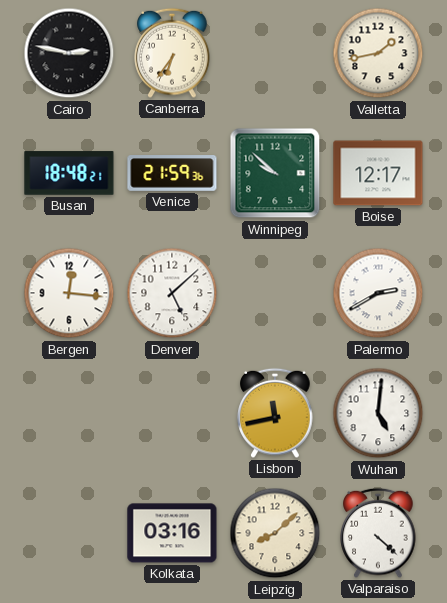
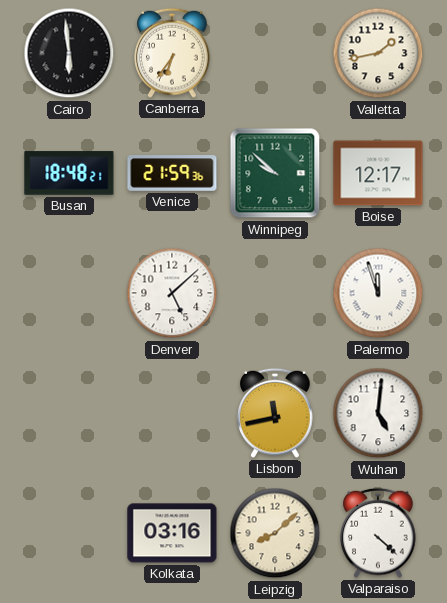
Cairo: 2:47 -> 5:59 (69, 53)
Bergen: 12:16 -> none (69, 293)
Palermo: 2:40 -> 11:57 (378, 293)
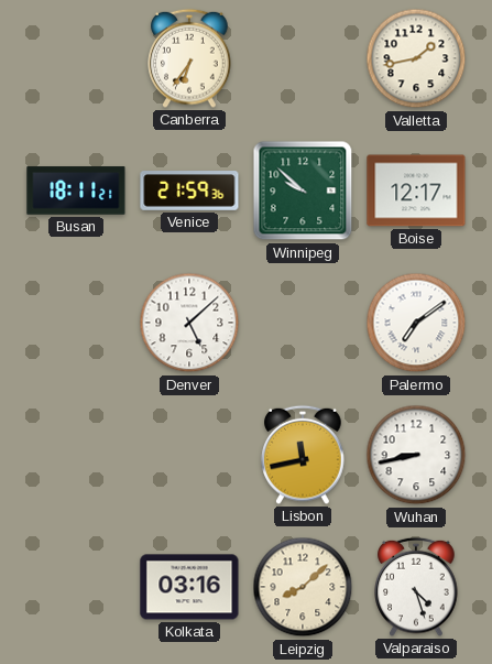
Cairo: 5:59 -> none (69, 53)
Busan: 18:48 -> 18:11 (76, 191)
Palermo: 11:57 -> 7:09 (416, 323)
Wuhan: 5:01 -> 8:43 (416, 455)
Valparaiso: 4:22 -> 4:27 (416, 587)
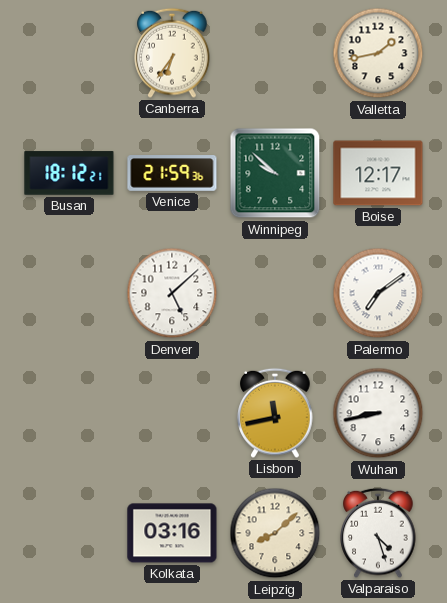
Busan: 18:11 -> 18:12 (69, 173)
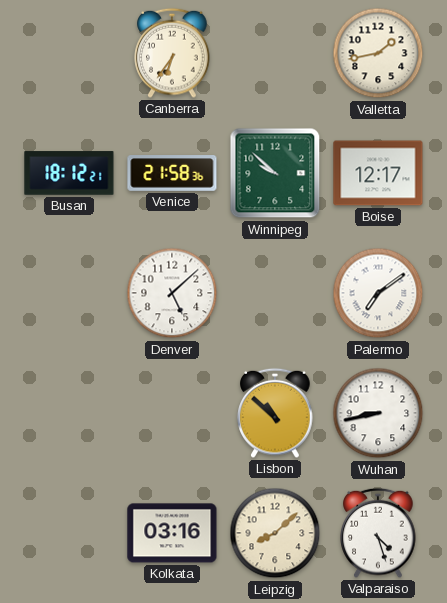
Venice: 21:59 -> 21:58 (172, 173)
Lisbon: 11:43 -> 10:52 (275, 413)
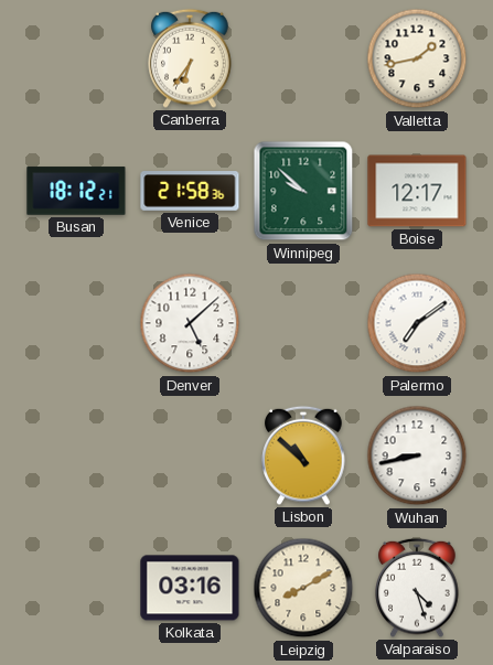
Leipzig: 8:08 -> 8:10 (303, 588)
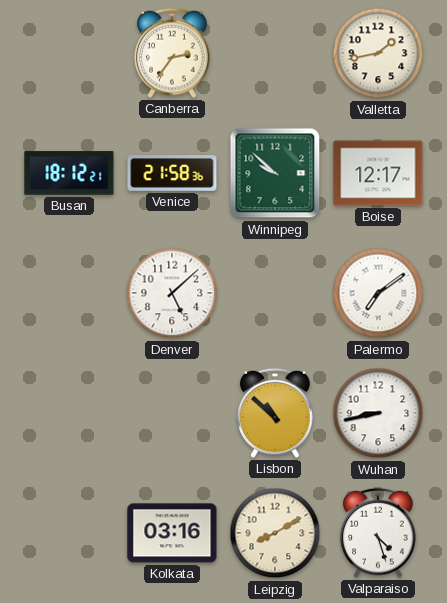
Canberra: 6:36 -> 2:36 (172, 53)
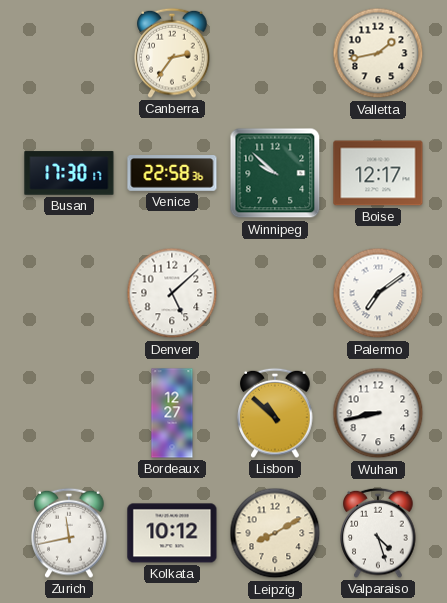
Busan: 18:12 -> 17:30 (69, 173)
Venice: 21:58 -> 22:58 (172, 173)
Bordeaux: none -> 12:27 (172, 413)
Zurich: none -> 11:43 (69, 533)
Kolkata: 03:16 -> 10:12 (172, 533)
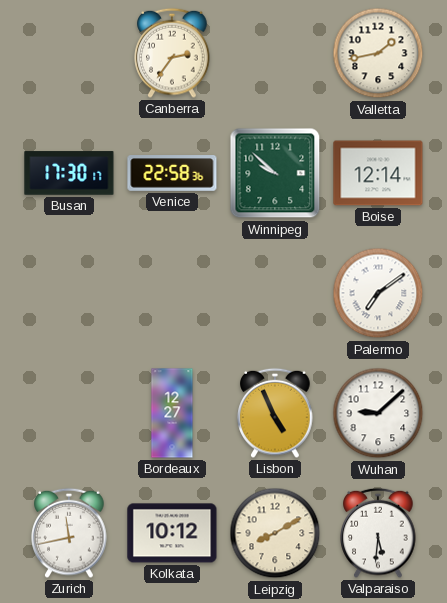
Boise: 12:17 -> 12:14 (378, 173)
Denver: 5:08 -> none (172, 293)
Lisbon: 10:52 -> 4:56 (275, 413)
Wuhan: 8:43 -> 9:08 (378, 413)
Valparaiso: 4:27 -> 5:31 (378, 533)
